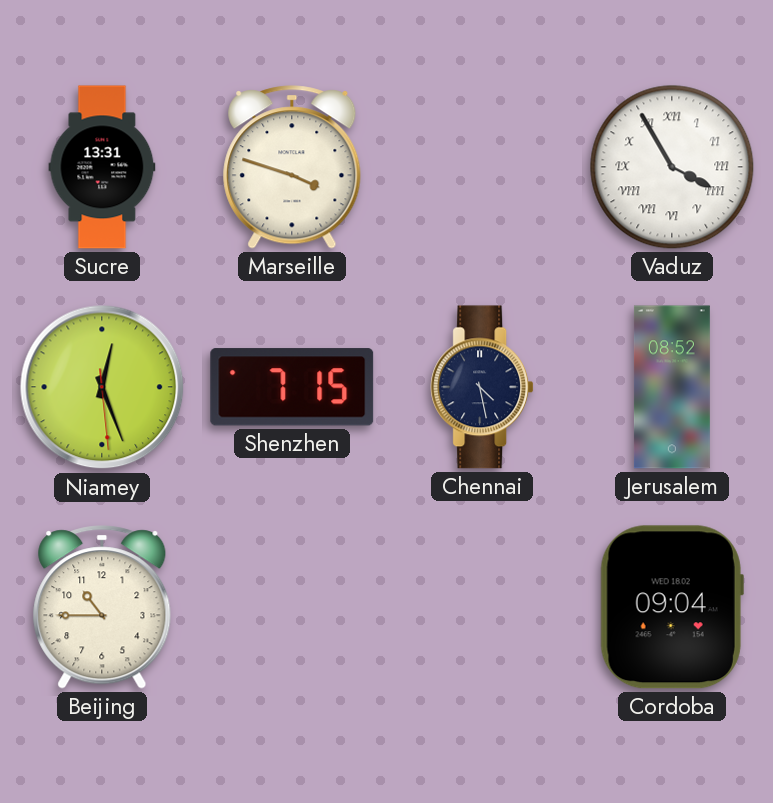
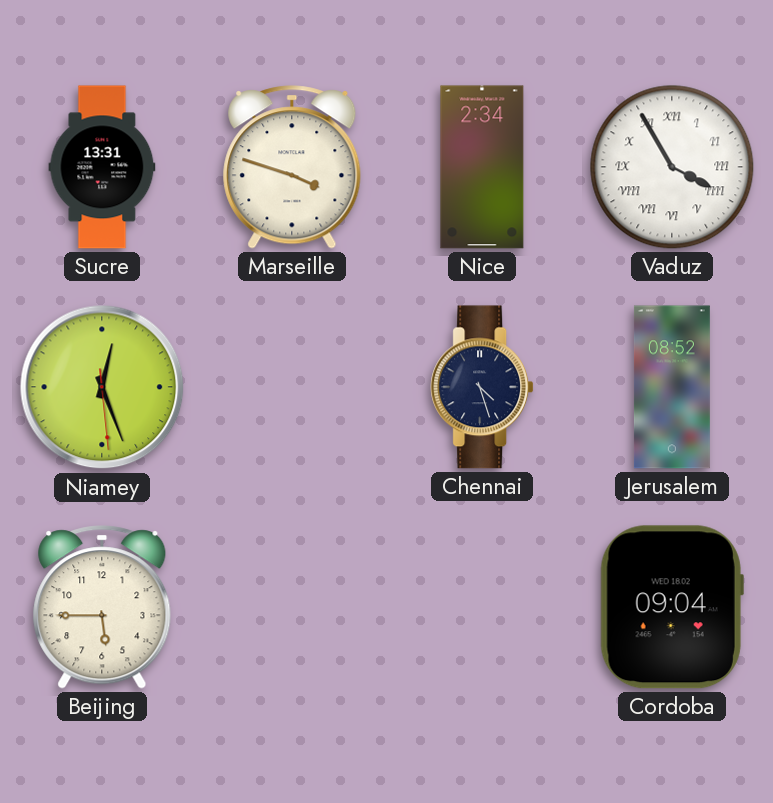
Nice: none -> 2:34 (482, 167)
Shenzhen: 7:15 -> none (292, 387)
Chennai: 4:28 -> 4:27 (482, 387)
Beijing: 10:45 -> 5:45 (102, 607)
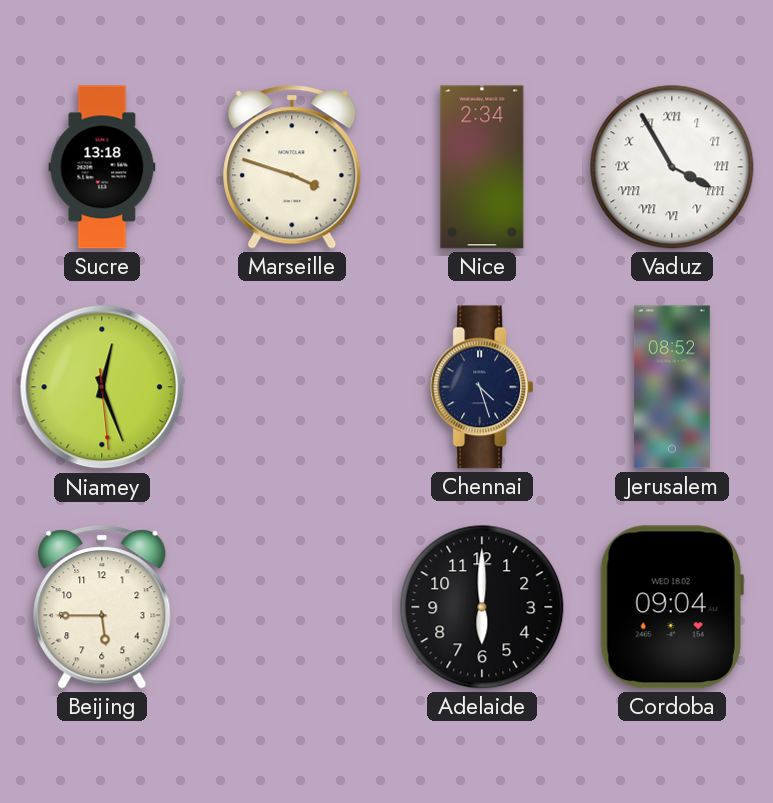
Sucre: 13:31 -> 13:18 (102, 167)
Adelaide: none -> 6:00 (482, 607)
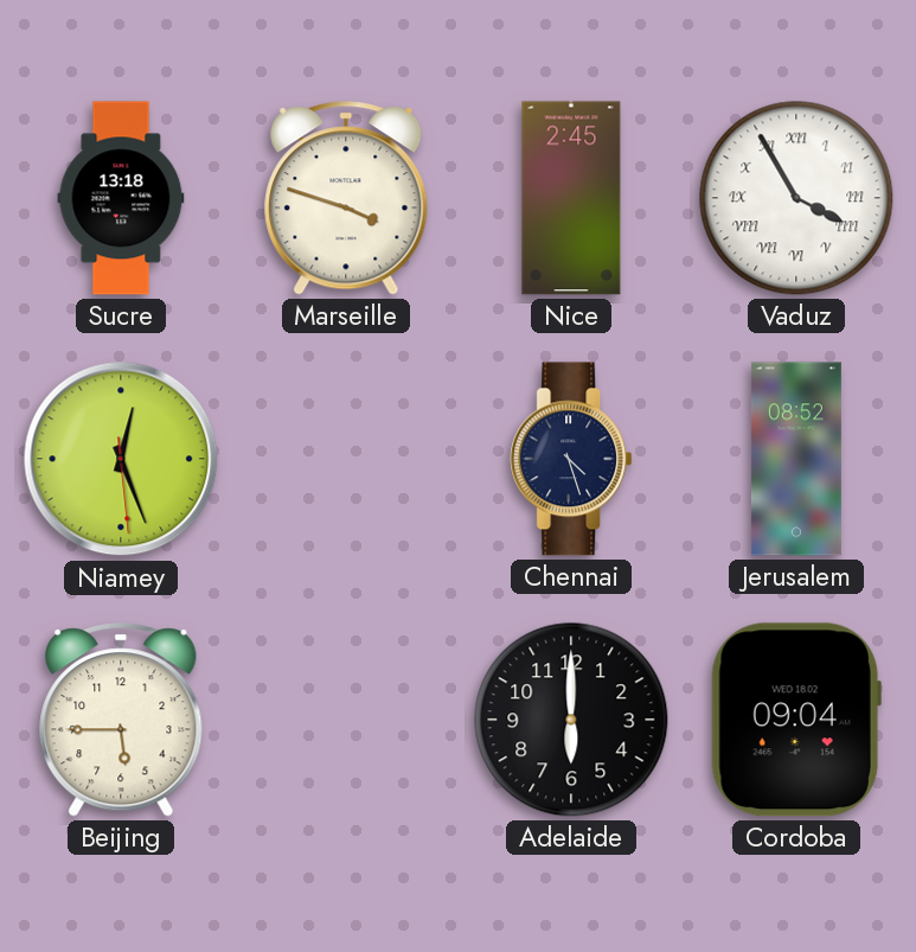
Nice: 2:34 -> 2:45 (571, 198)
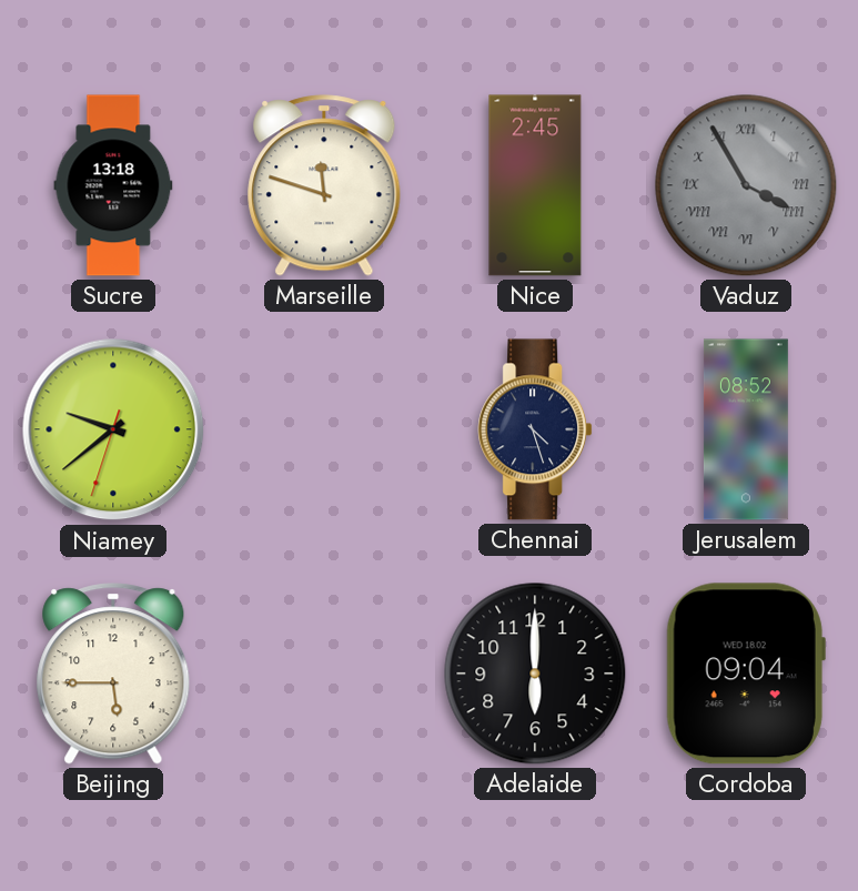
Marseille: 3:48 -> 11:48 (324, 185)
Vaduz dial: white -> grey (746, 185)
Niamey: 12:26 -> 9:38 (113, 429)
